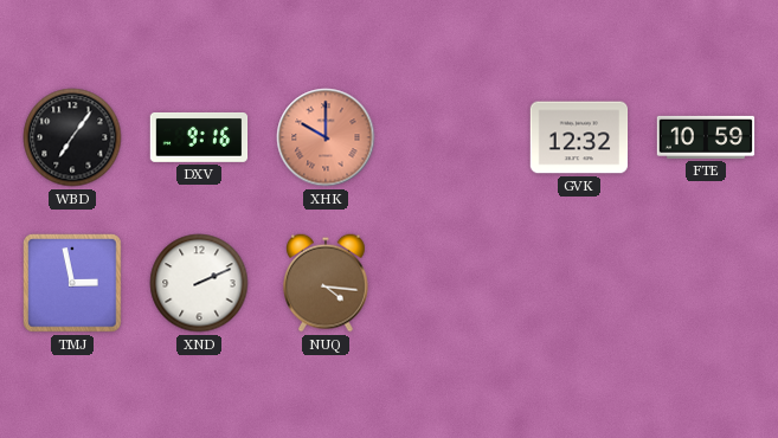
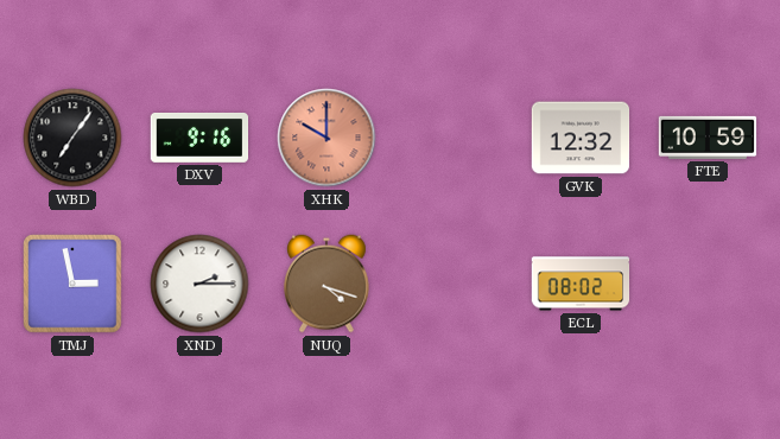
XND: 2:11 -> 2:15 (199, 284)
NUQ: 4:16 -> 4:18 (328, 284)
ECL: none -> 08:02 (581, 284)
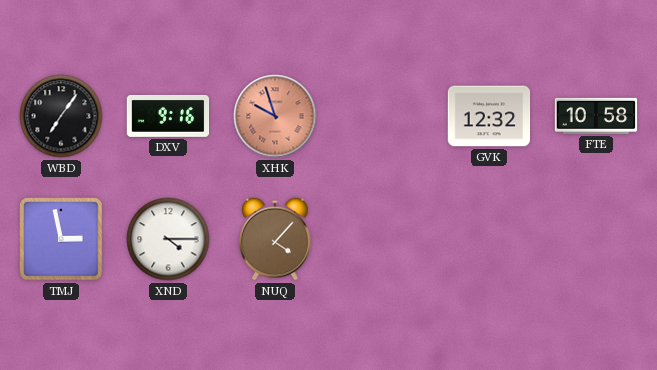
XHK: 10:00 -> 9:57 (275, 116)
FTE: 10:59 -> 10:58 (596, 116)
XND: 2:15 -> 4:15 (168, 239)
NUQ: 4:18 -> 4:07 (276, 239)
ECL: 08:02 -> none (581, 284)
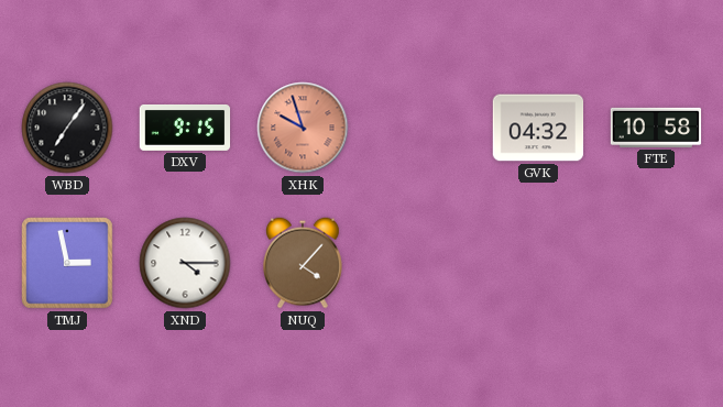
DXV: 9:16 -> 9:15 (185, 128)
GVK: 12:32 -> 04:32 (538, 128)
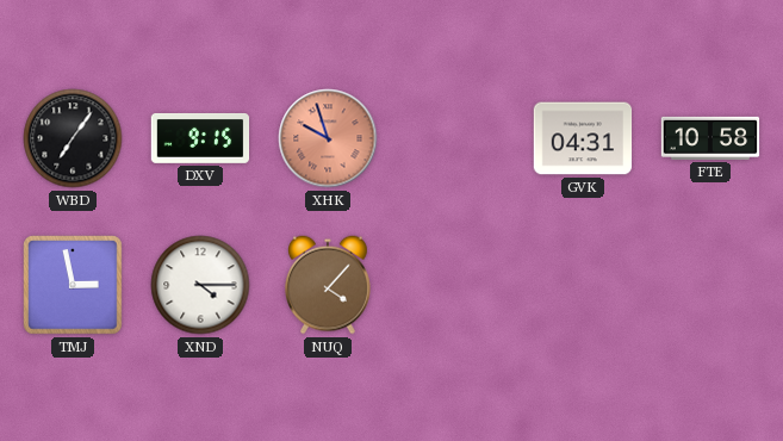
GVK: 04:32 -> 04:31 (583, 138)
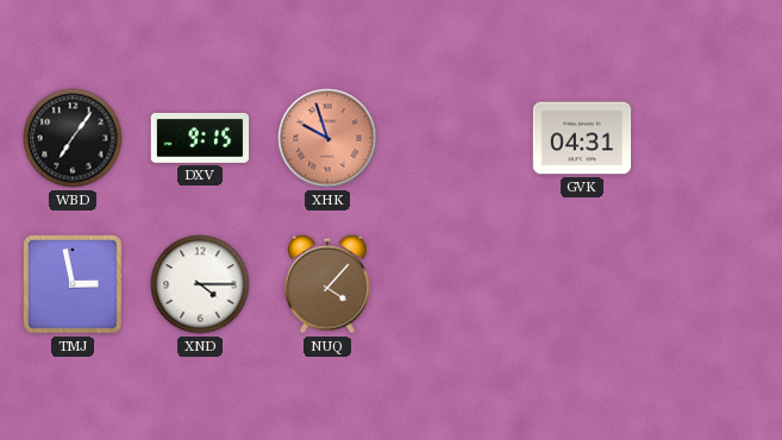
FTE: 10:58 -> none (710, 138)
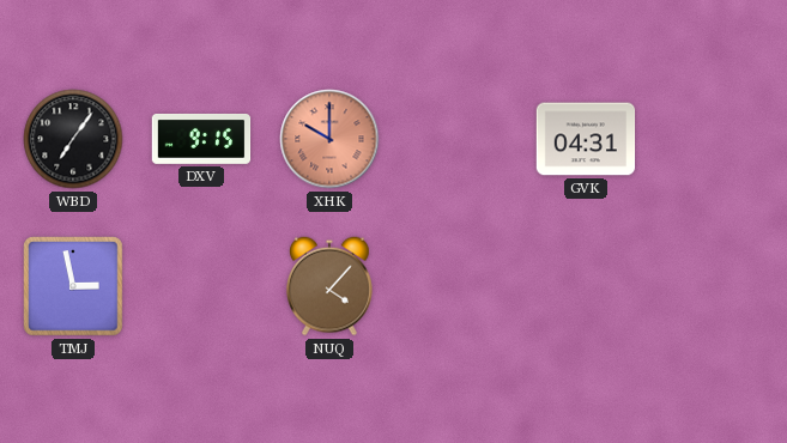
XHK: 9:57 -> 10:00 (329, 139)
XND: 4:15 -> none (200, 284)
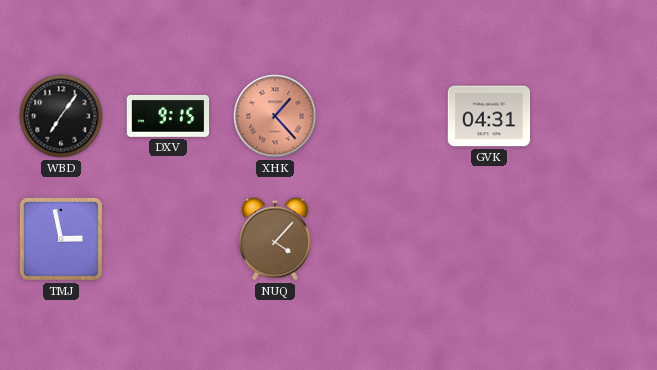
XHK: 10:00 -> 1:23 (275, 116)
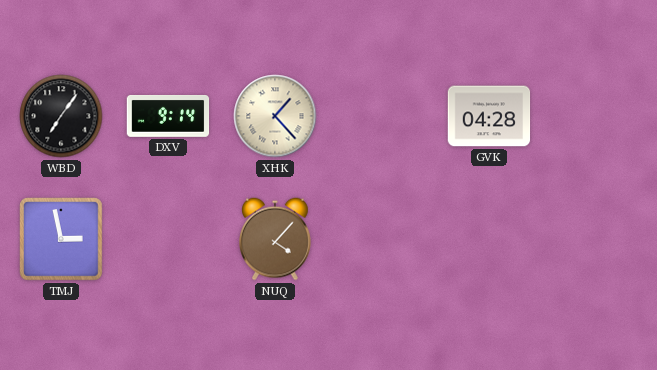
DXV: 9:15 -> 9:14 (168, 116)
XHK dial: salmon -> cream (275, 116)
GVK: 04:31 -> 04:28 (489, 116)
